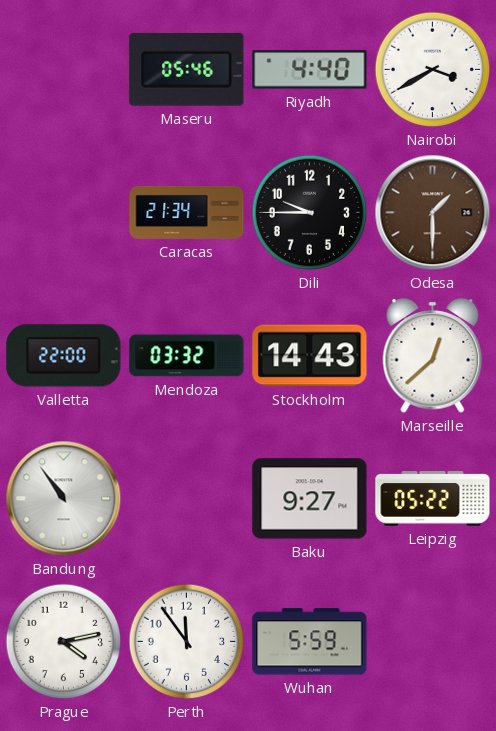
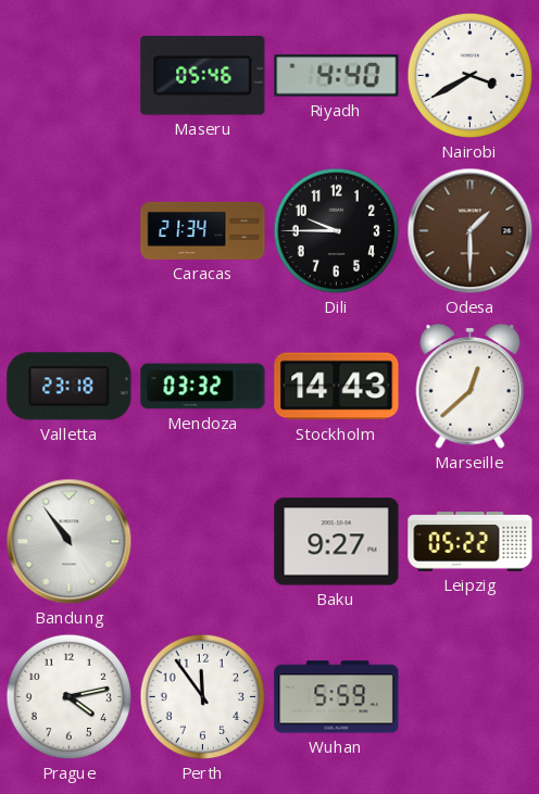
Valletta: 22:00 -> 23:18 (70, 387)
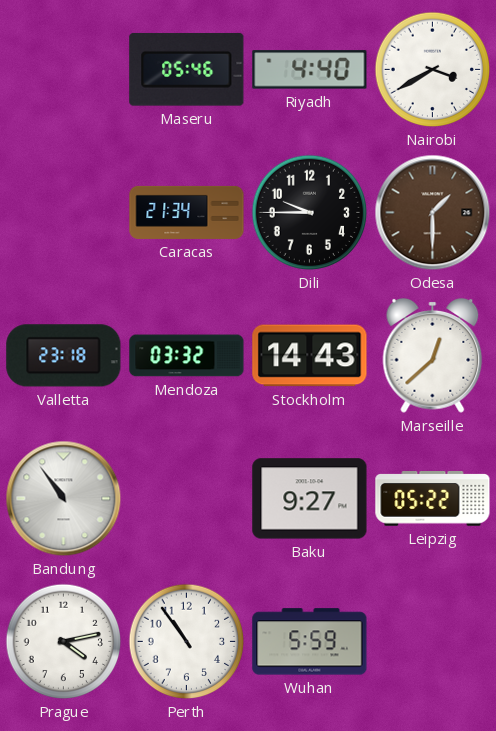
Perth: 11:54 -> 10:54 (187, 642)
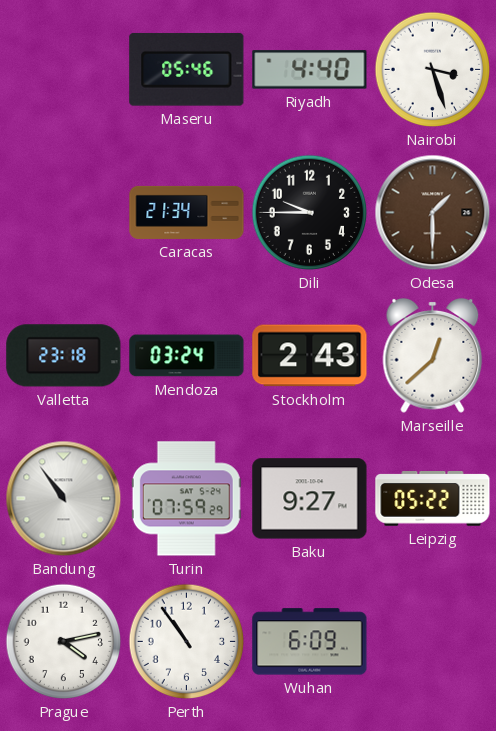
Nairobi: 3:40 -> 3:27 (433, 70)
Mendoza: 03:32 -> 03:24 (187, 356)
Stockholm: 14:43 -> 2:43 (310, 356)
Turin: none -> 07:59 (186, 499)
Wuhan: 5:59 -> 6:09 (310, 642)
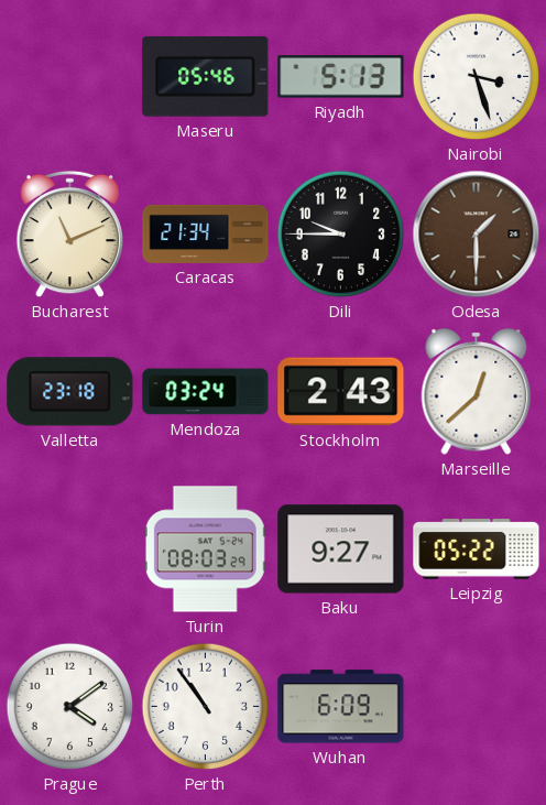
Riyadh: 4:40 -> 5:13 (341, 77)
Bucharest: none -> 11:11 (70, 235)
Bandung: 10:54 -> none (64, 499)
Turin: 07:59 -> 08:03 (205, 550)
Prague: 4:13 -> 4:09 (70, 707)
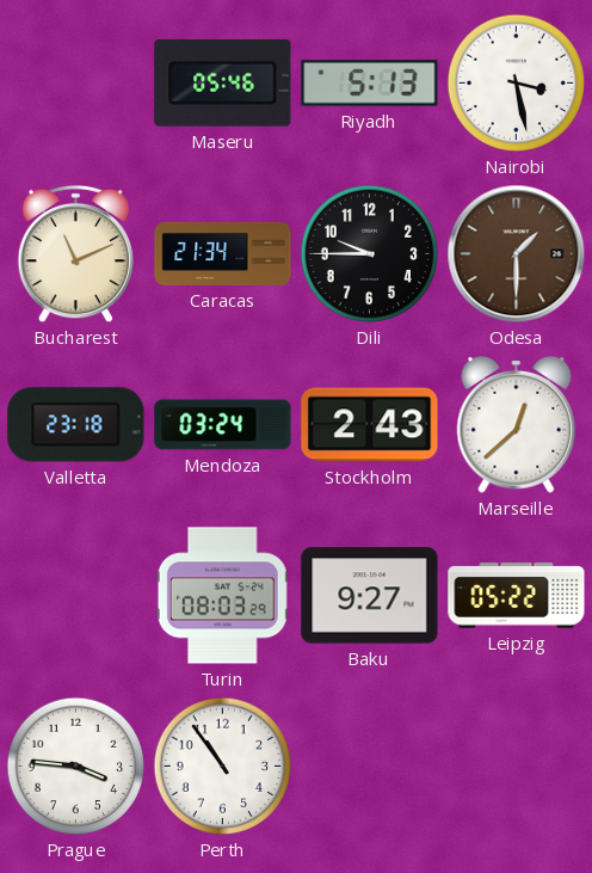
Nairobi: 3:27 -> 3:28 (517, 84)
Prague: 4:09 -> 3:46 (76, 767)
Wuhan: 6:09 -> none (341, 707)
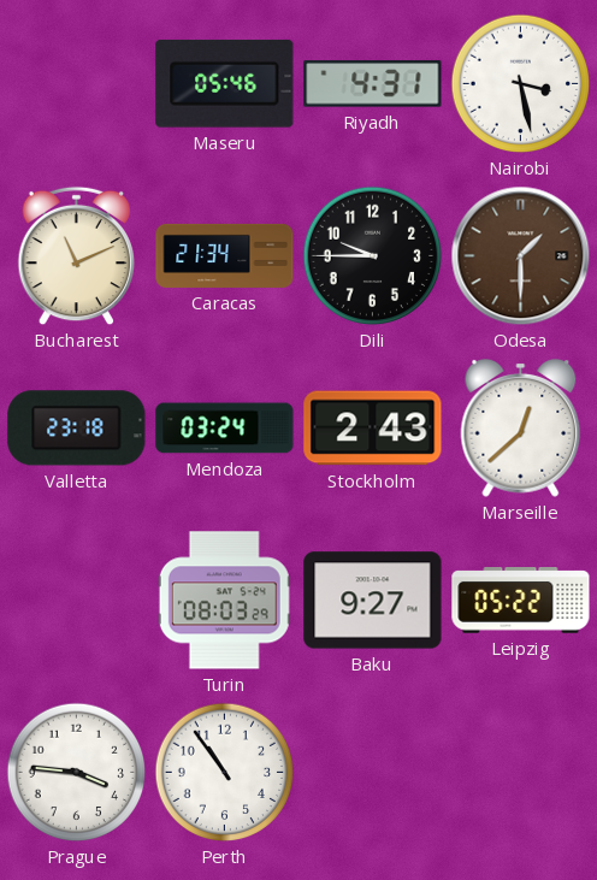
Riyadh: 5:13 -> 4:31 (373, 84)
